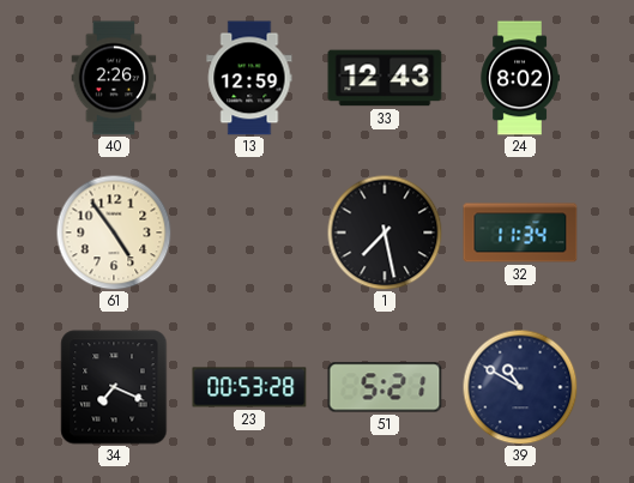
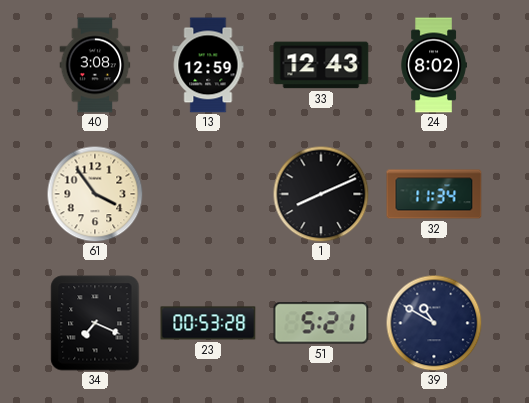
40: 2:26 -> 3:08 (95, 65)
61: 4:54 -> 3:54 (95, 194)
1: 7:28 -> 8:11 (321, 194)
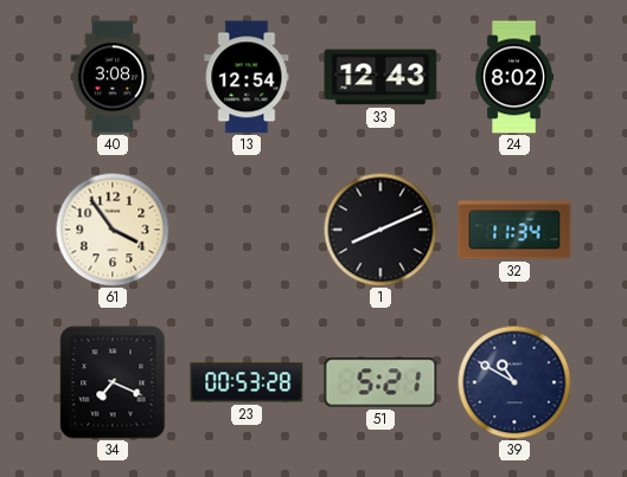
13: 12:59 -> 12:54 (247, 77)
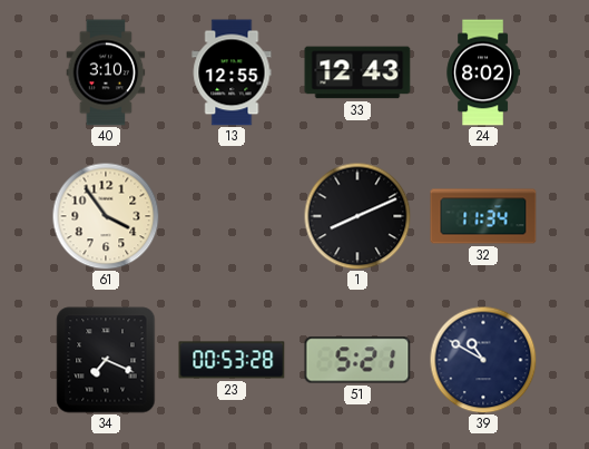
40: 3:08 -> 3:10 (106, 72)
13: 12:54 -> 12:55 (232, 72)
